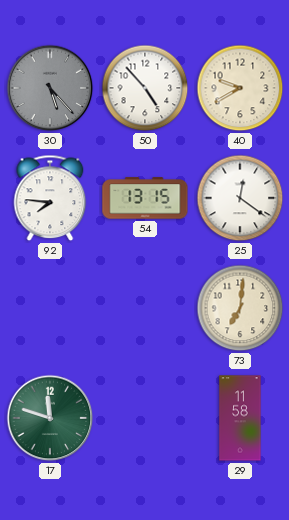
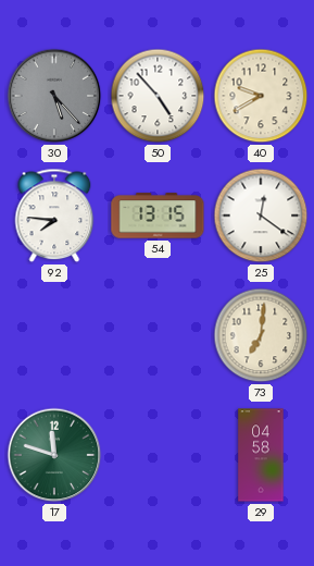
29: 11:58 -> 04:58 (261, 455)
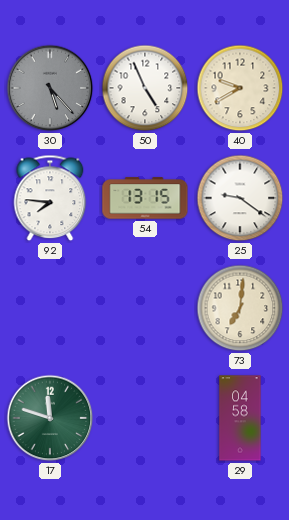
50: 4:53 -> 4:56 (145, 88)
25: 12:21 -> 9:21 (240, 198)
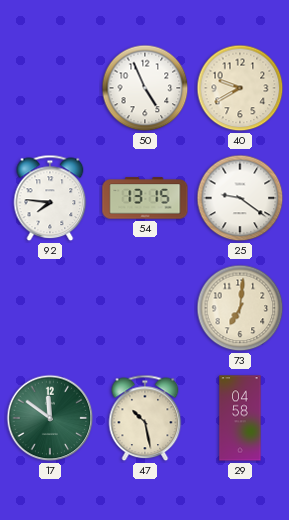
30: 5:23 -> none (50, 88)
17: 11:48 -> 11:51 (50, 418)
47: none -> 10:28 (145, 418)
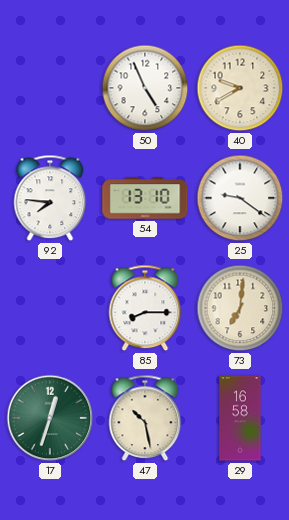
54: 13:15 -> 13:10 (145, 198)
85: none -> 8:15 (145, 308)
17: 11:51 -> 12:33 (50, 418)
29: 04:58 -> 16:58 (240, 418)
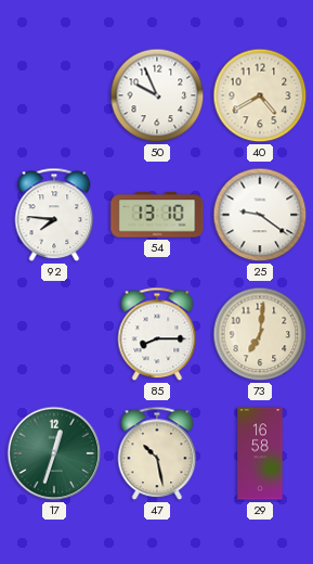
50: 4:56 -> 9:56 (157, 95)
40: 9:40 -> 4:40 (260, 95)
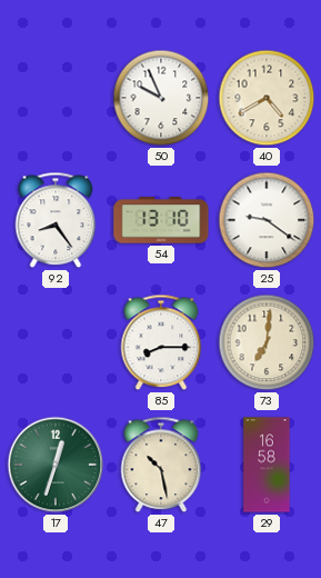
92: 7:46 -> 8:24 (56, 220)
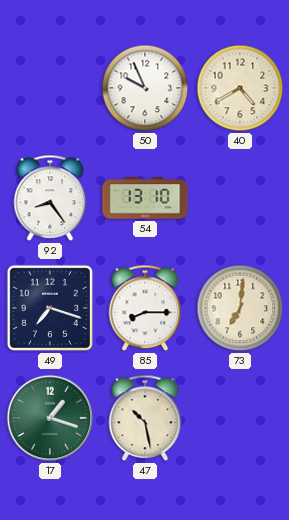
25: 9:21 -> none (267, 220)
49: none -> 7:18 (50, 308)
17: 12:33 -> 1:18 (50, 418)
29: 16:58 -> none (267, 465)
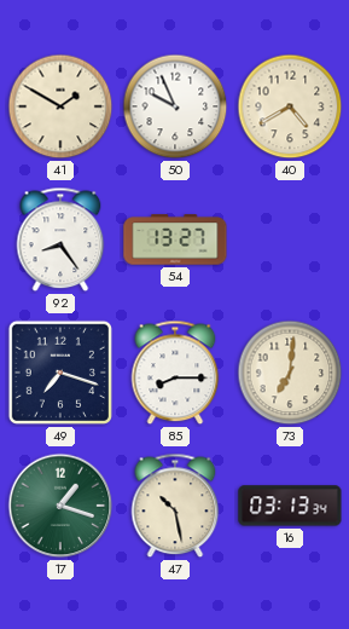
41: none -> 1:50 (60, 106)
54: 13:10 -> 13:27 (175, 240)
16: none -> 03:13 (290, 506)
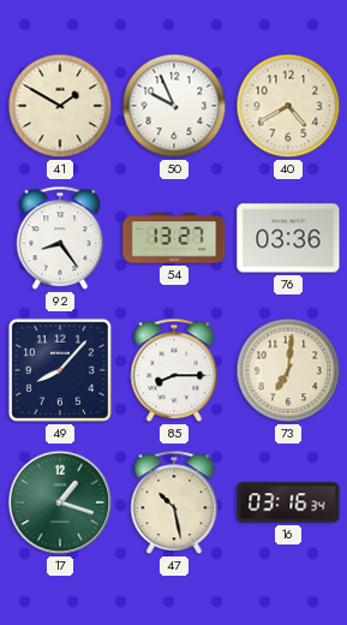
76: none -> 03:36 (288, 238)
49: 7:18 -> 8:07 (60, 370)
16: 03:13 -> 03:16 (288, 502)
